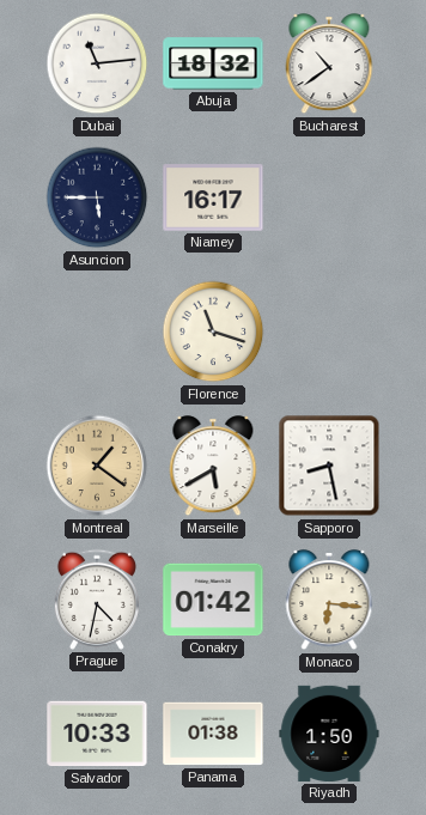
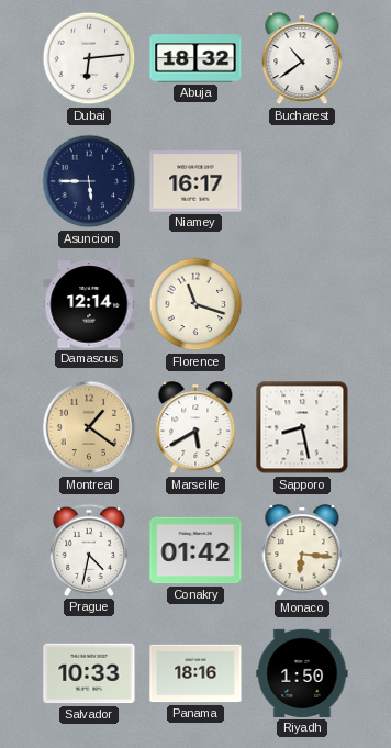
Dubai: 11:14 -> 6:14 (89, 58)
Damascus: none -> 12:14 (89, 304)
Panama: 01:38 -> 18:16 (195, 673)
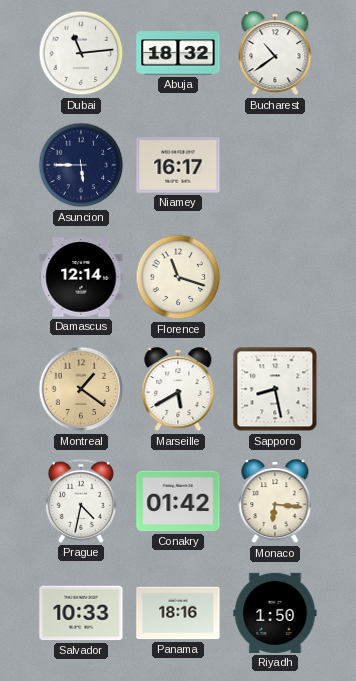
Dubai: 6:14 -> 11:14 (81, 53)
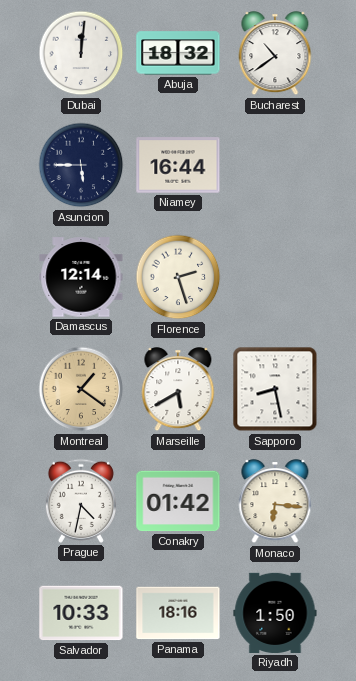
Dubai: 11:14 -> 12:01 (81, 53)
Niamey: 16:17 -> 16:44 (178, 165)
Florence: 11:18 -> 2:27 (178, 277)
